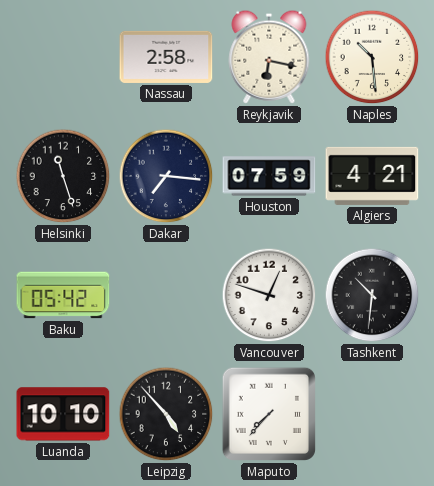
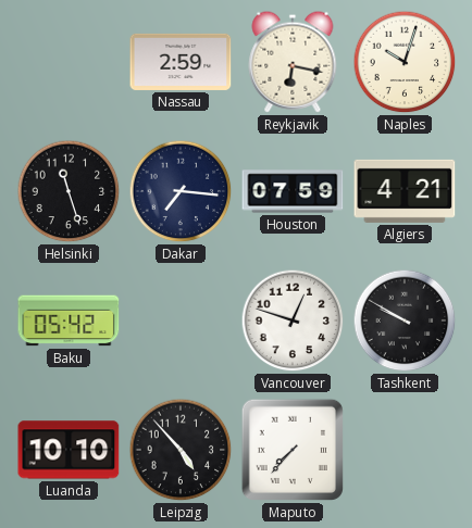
Nassau: 2:58 -> 2:59 (181, 62)
Naples: 10:29 -> 10:03 (405, 62)
Tashkent: 10:31 -> 9:50 (405, 320)
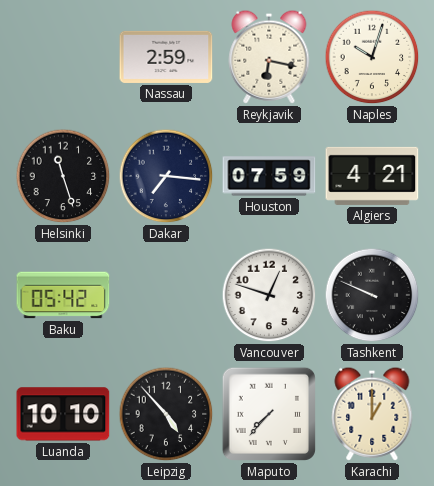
Tashkent: 9:50 -> 9:49 (372, 295)
Karachi: none -> 1:00 (372, 414)
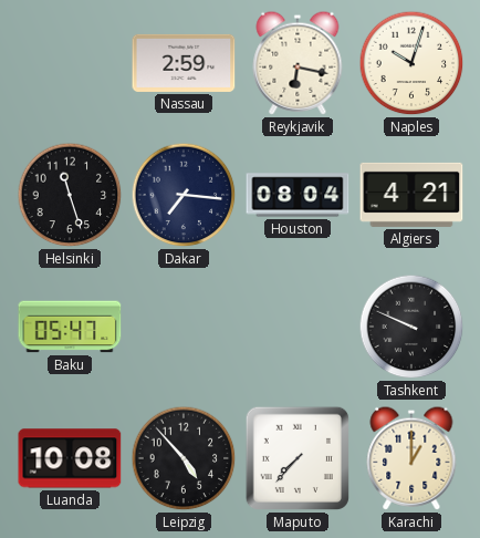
Houston: 07:59 -> 08:04 (298, 195)
Baku: 05:42 -> 05:47 (70, 327)
Vancouver: 12:48 -> none (269, 295)
Luanda: 10:10 -> 10:08 (70, 458)
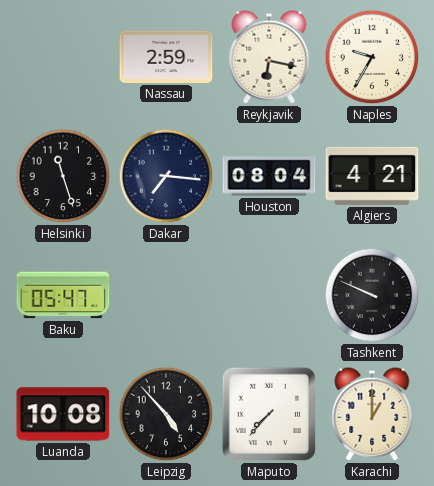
Naples: 10:03 -> 9:35 (372, 57)
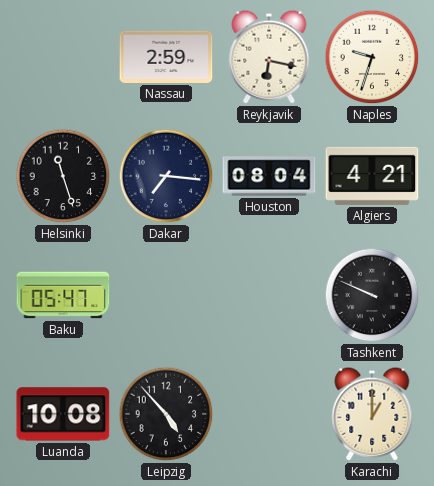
Naples: 9:35 -> 9:33 (372, 57)
Maputo: 7:37 -> none (269, 414)
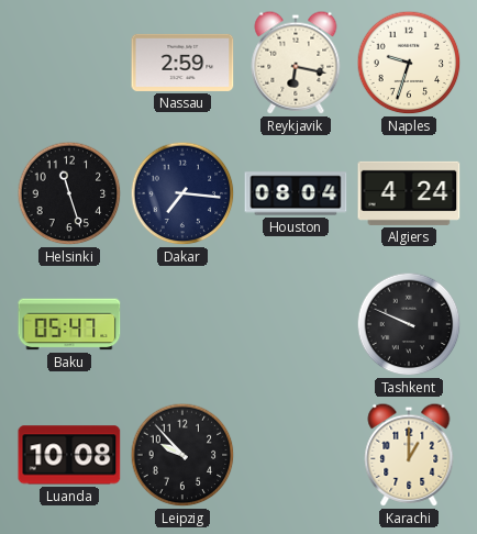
Algiers: 4:21 -> 4:24 (409, 193)
Leipzig: 4:53 -> 9:53 (182, 455)
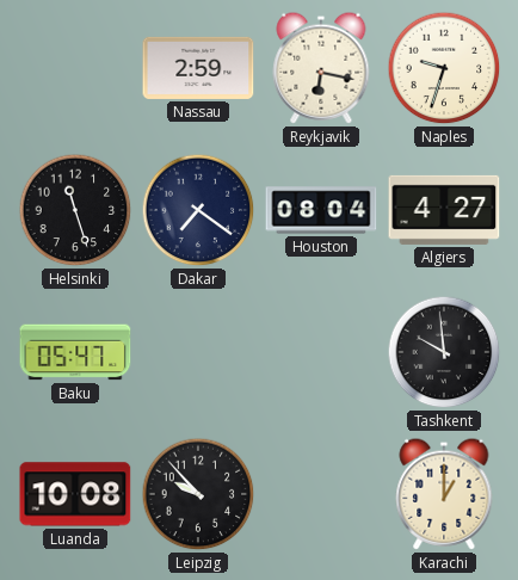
Dakar: 7:16 -> 7:21 (198, 210)
Algiers: 4:24 -> 4:27 (444, 210)
Tashkent: 9:49 -> 9:59 (444, 352)
